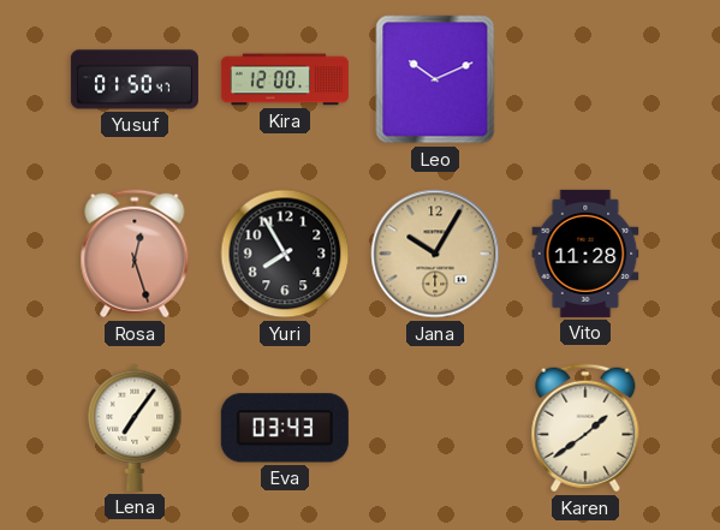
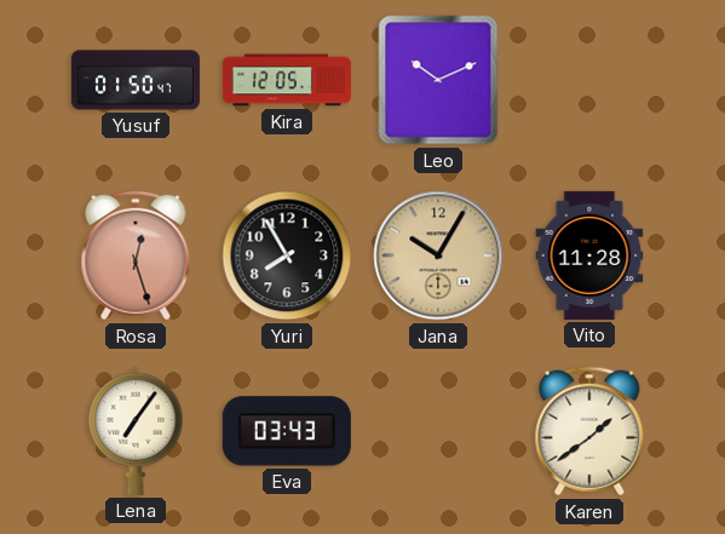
Kira: 12:00 -> 12:05 (287, 80)
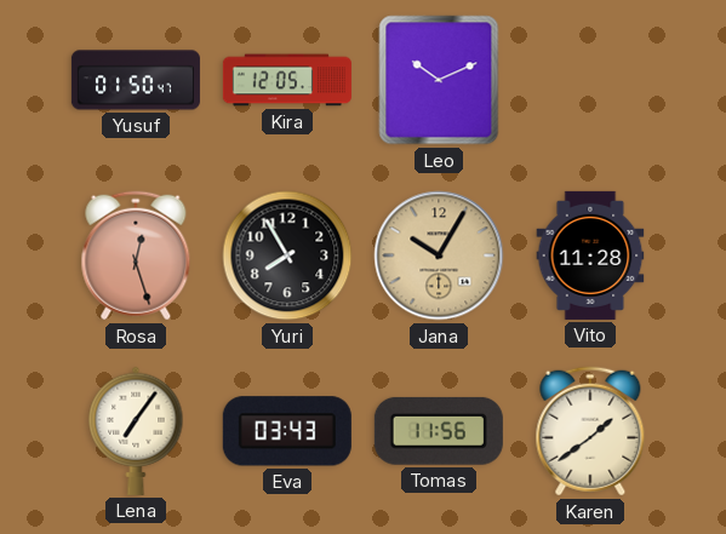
Tomas: none -> 11:56 (439, 431)
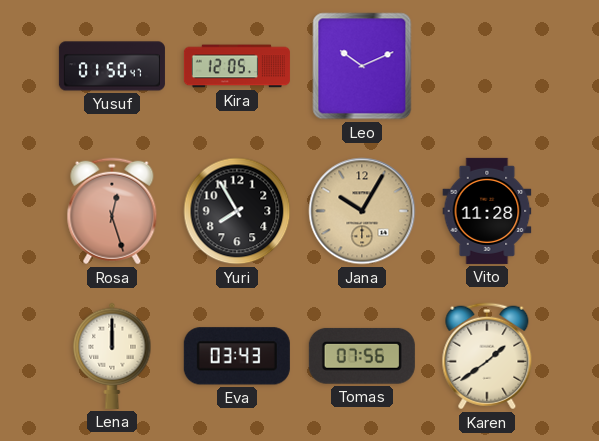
Lena: 7:06 -> 12:00 (112, 356)
Tomas: 11:56 -> 07:56 (362, 356)
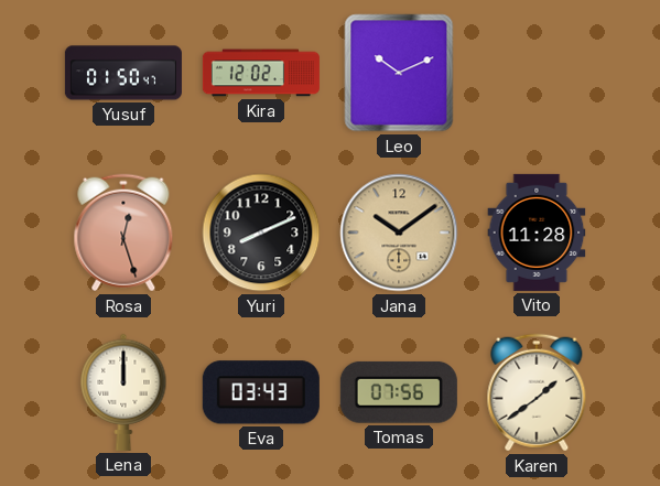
Kira: 12:05 -> 12:02 (261, 73)
Yuri: 7:55 -> 8:11 (261, 233)
Jana: 10:05 -> 10:09 (399, 233)
